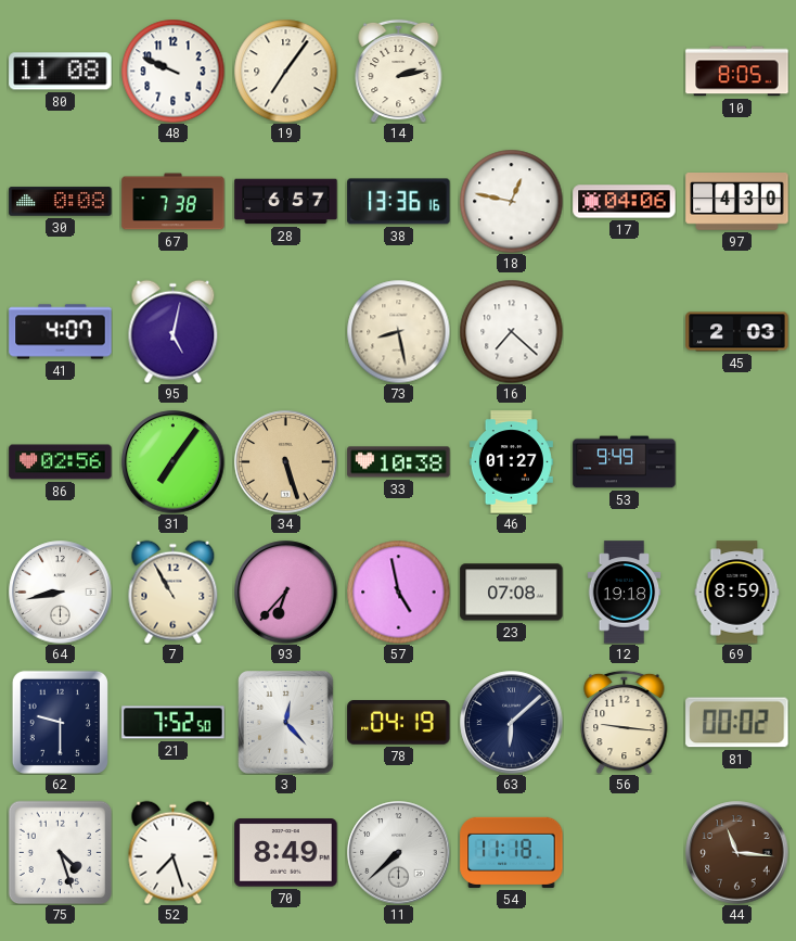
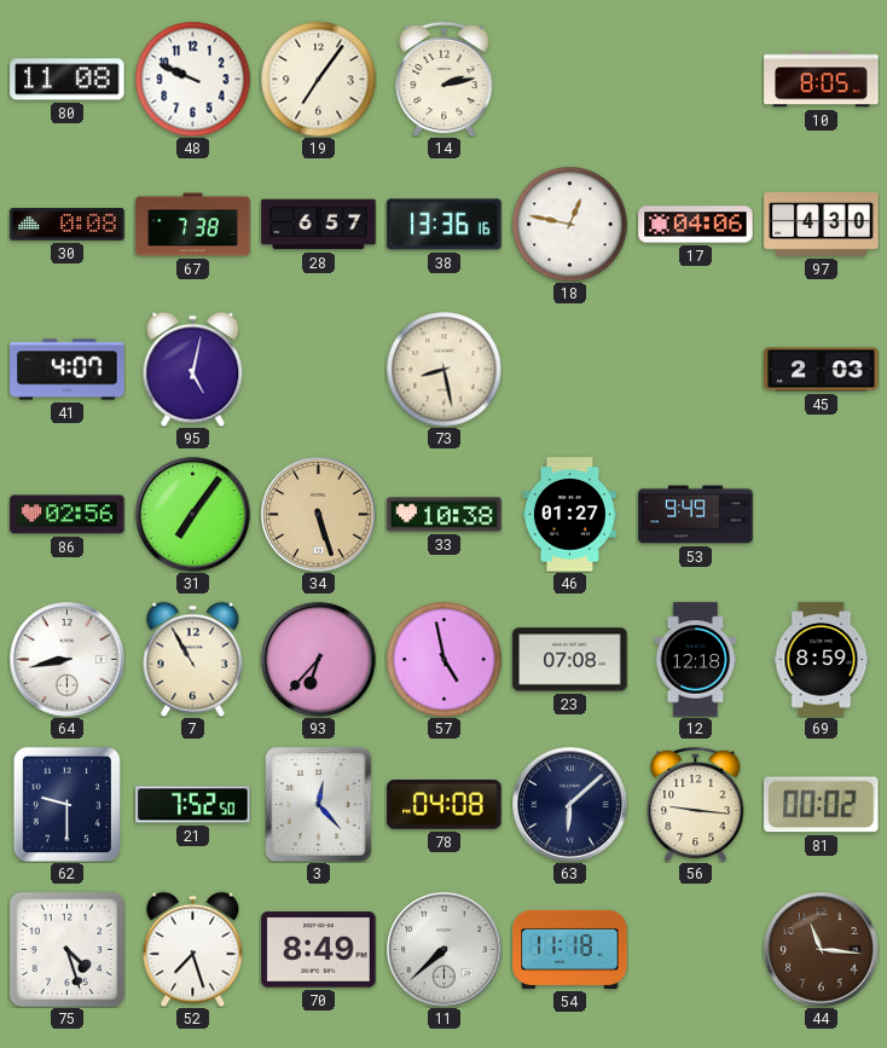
16: 7:22 -> none (511, 331)
12: 19:18 -> 12:18 (696, 660)
78: 04:19 -> 04:08 (445, 805)
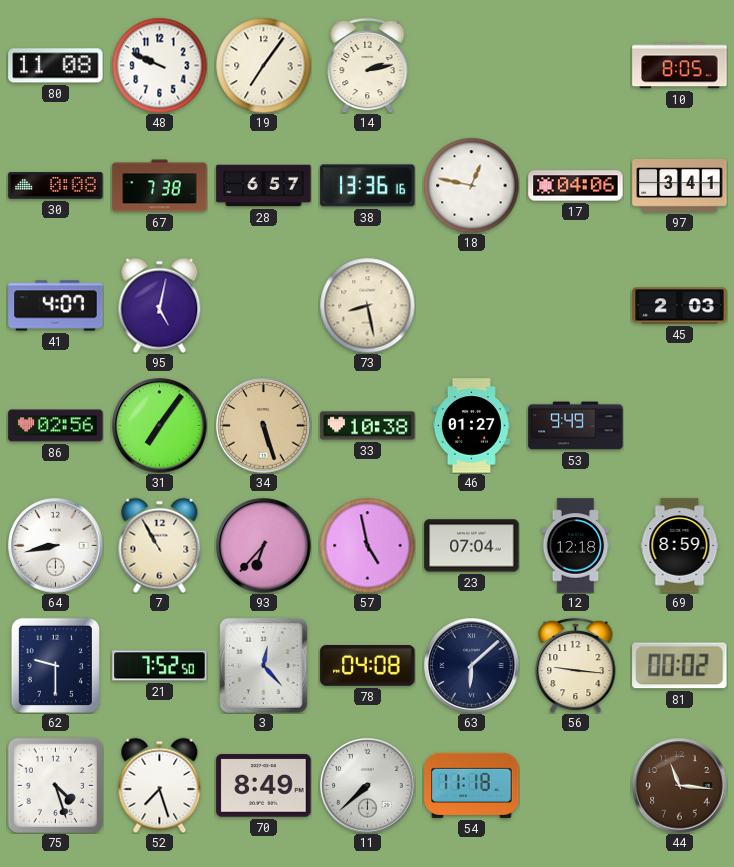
97: 4:30 -> 3:41 (680, 186)
23: 07:08 -> 07:04 (472, 546)
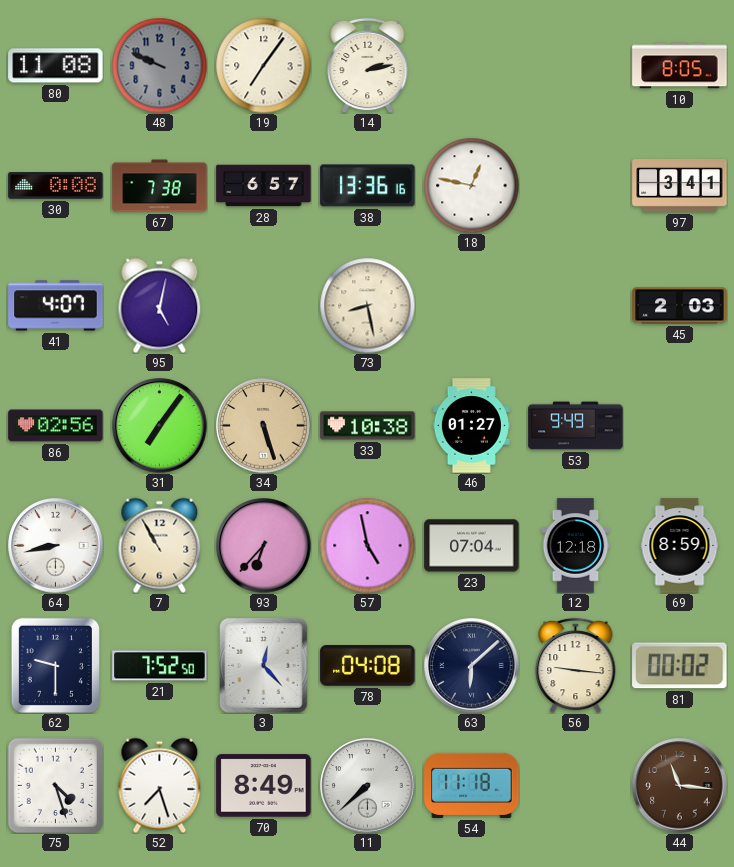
48 dial: white -> grey (159, 65)
17: 04:06 -> none (576, 186)
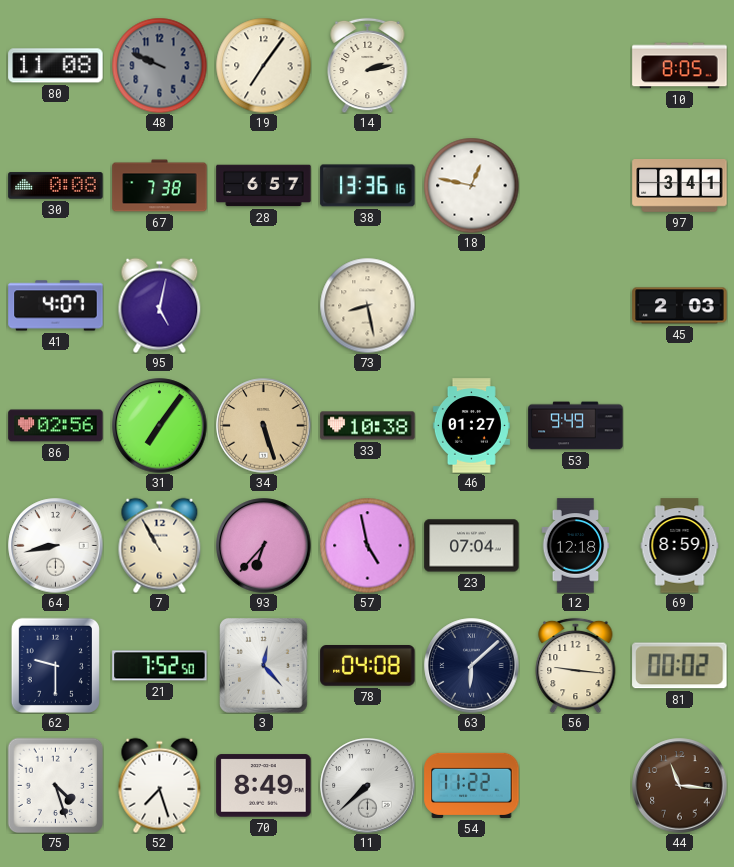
54: 11:18 -> 11:22 (472, 785)
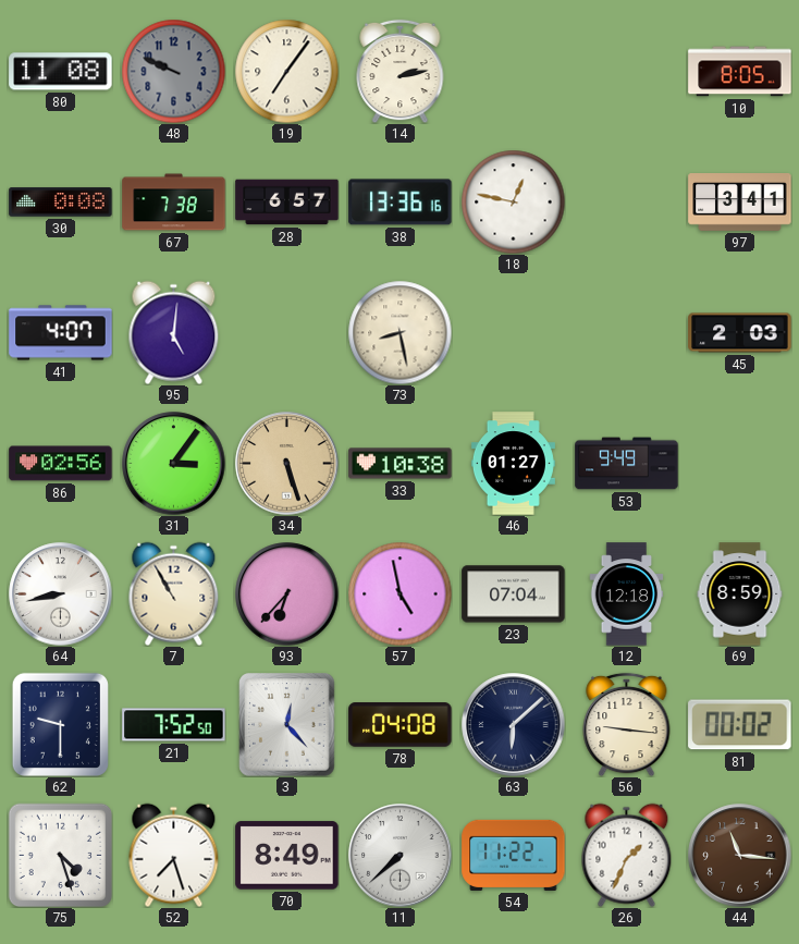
95: 5:02 -> 5:01 (174, 332)
31: 7:06 -> 3:06 (174, 464)
26: none -> 1:34 (627, 855)
